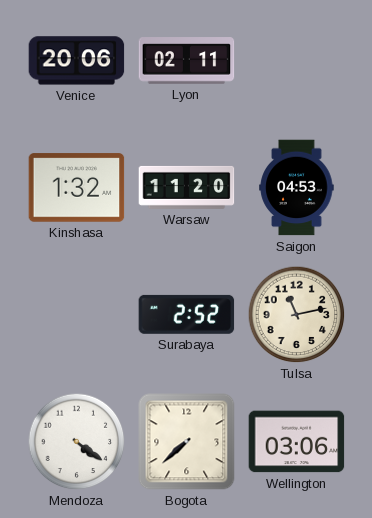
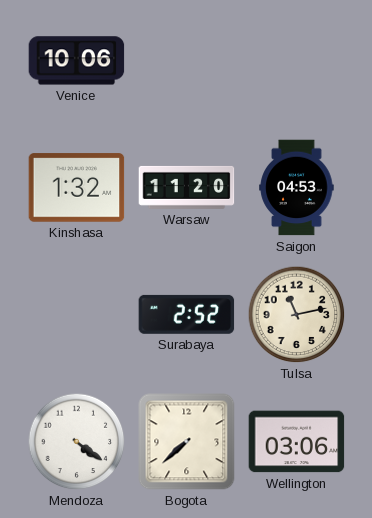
Venice: 20:06 -> 10:06 (77, 61)
Lyon: 02:11 -> none (187, 61)
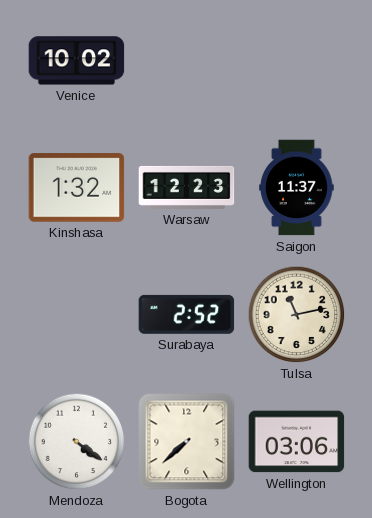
Venice: 10:06 -> 10:02 (77, 61)
Warsaw: 11:20 -> 12:23 (187, 187)
Saigon: 04:53 -> 11:37 (297, 188)
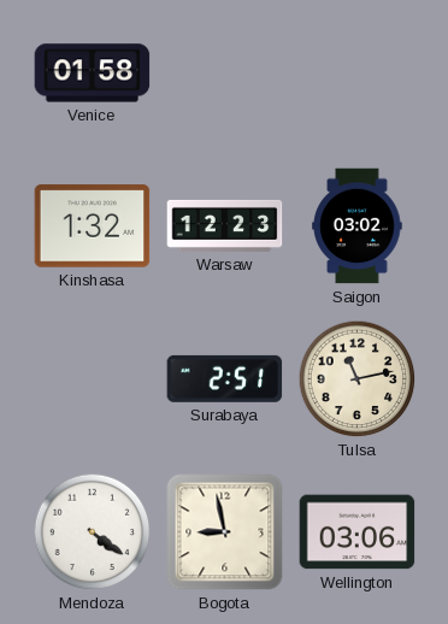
Venice: 10:02 -> 01:58 (93, 73)
Saigon: 11:37 -> 03:02 (358, 226)
Surabaya: 2:52 -> 2:51 (225, 378)
Bogota: 7:38 -> 8:58 (225, 532)
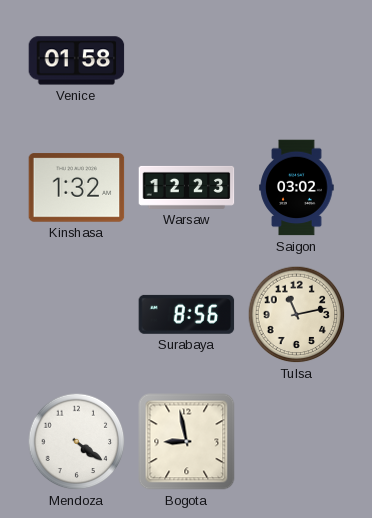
Surabaya: 2:51 -> 8:56 (187, 314)
Wellington: 03:06 -> none (358, 532)
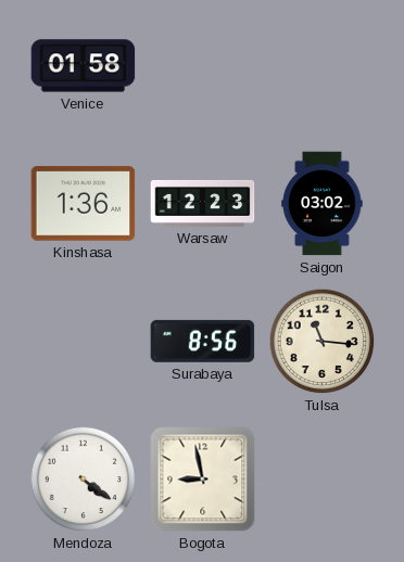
Kinshasa: 1:32 -> 1:36 (84, 204)
Tulsa: 11:13 -> 11:16 (323, 342)
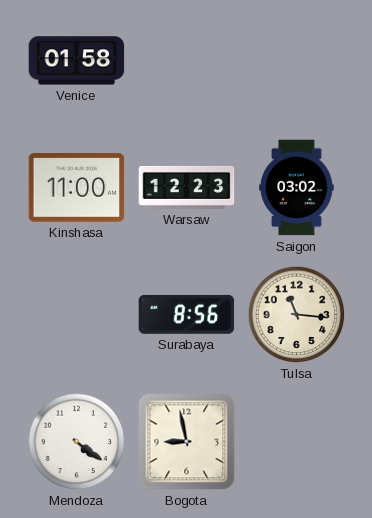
Kinshasa: 1:36 -> 11:00 (77, 188)
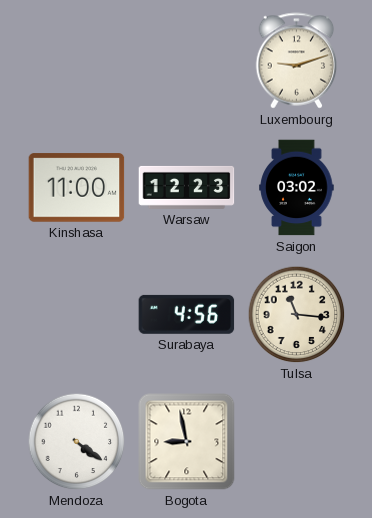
Venice: 01:58 -> none (77, 61)
Luxembourg: none -> 9:12 (297, 61)
Surabaya: 8:56 -> 4:56 (187, 314)
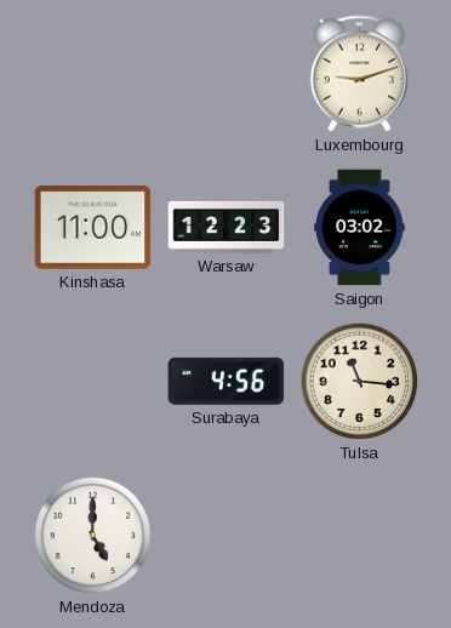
Mendoza: 4:21 -> 5:00 (93, 536)
Bogota: 8:58 -> none (187, 442)
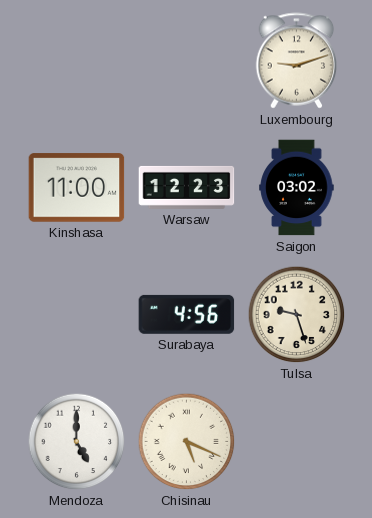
Tulsa: 11:16 -> 9:27 (297, 315)
Chisinau: none -> 5:19 (187, 442)
